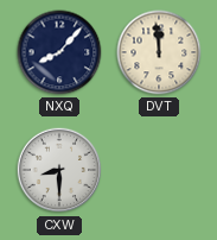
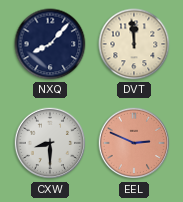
EEL: none -> 2:49 (134, 143)
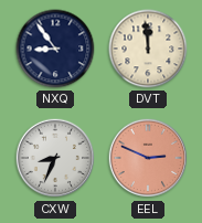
NXQ: 8:07 -> 8:54 (55, 49)
CXW: 8:30 -> 8:34 (55, 158)
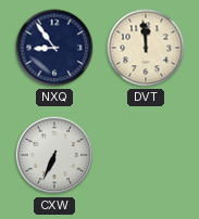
CXW: 8:34 -> 6:34 (54, 155)
EEL: 2:49 -> none (148, 158)
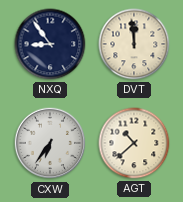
CXW: 6:34 -> 6:36 (50, 143)
AGT: none -> 10:38 (134, 143)
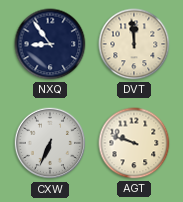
CXW: 6:36 -> 6:34 (50, 143)
AGT: 10:38 -> 9:48 (134, 143)
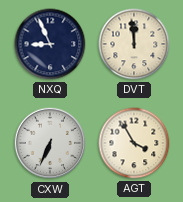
NXQ: 8:54 -> 8:56 (50, 44)
AGT: 9:48 -> 3:55 (134, 143)
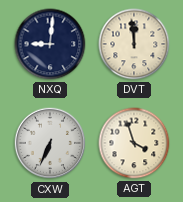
NXQ: 8:56 -> 9:01 (50, 44)
AGT: 3:55 -> 3:57 (134, 143)
